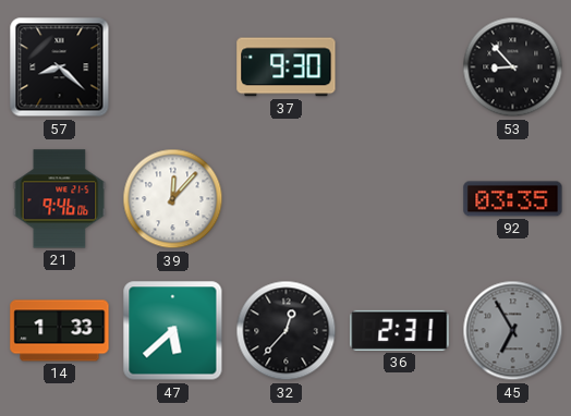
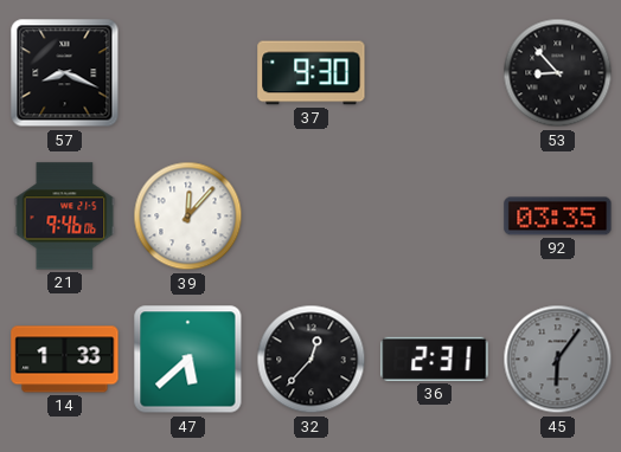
57: 8:22 -> 8:19 (65, 73)
45: 6:55 -> 6:06 (558, 360)
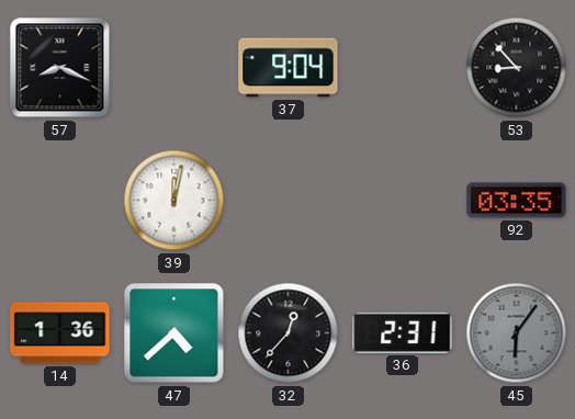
37: 9:30 -> 9:04 (289, 68)
21: 9:46 -> none (65, 217)
39: 12:07 -> 12:02 (174, 201)
14: 1:33 -> 1:36 (60, 333)
47: 5:38 -> 4:38 (174, 333)
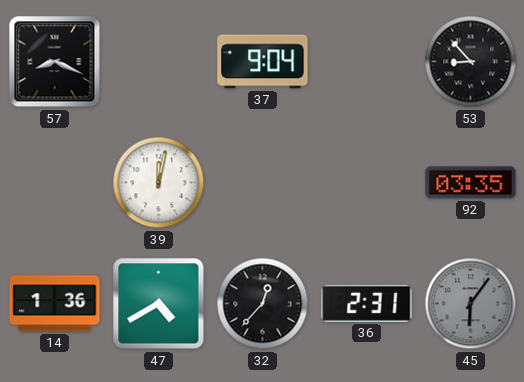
47: 4:38 -> 4:40 (159, 304)
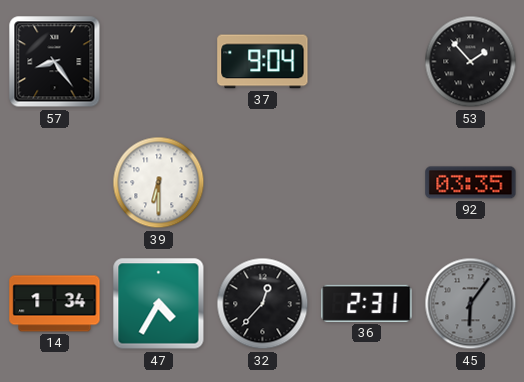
57: 8:19 -> 8:24 (55, 62)
53: 8:53 -> 1:53 (471, 62)
39: 12:02 -> 6:30 (159, 183)
14: 1:36 -> 1:34 (55, 304)
47: 4:40 -> 4:35 (159, 304)
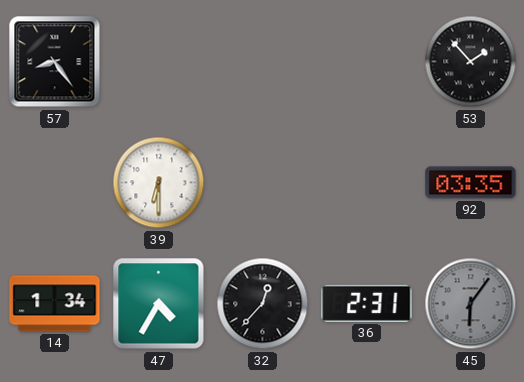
37: 9:04 -> none (263, 62)
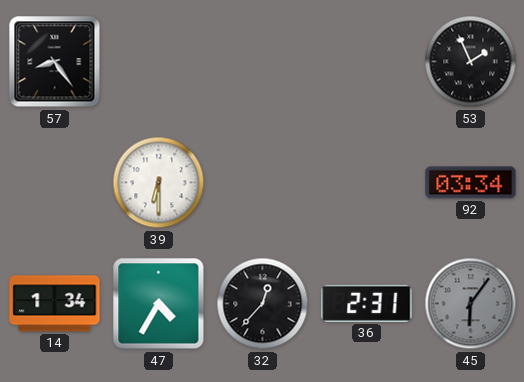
53: 1:53 -> 1:56 (471, 62)
92: 03:35 -> 03:34 (471, 183)
